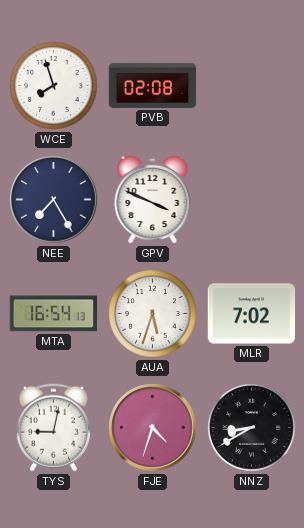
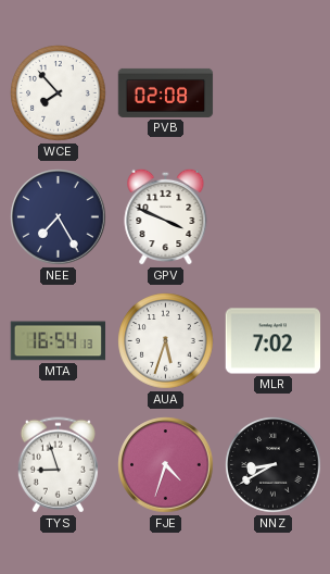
WCE: 7:57 -> 7:53 (59, 93)
TYS: 9:02 -> 8:57 (58, 465)
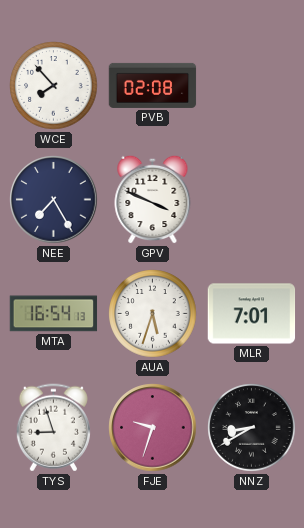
MLR: 7:02 -> 7:01 (252, 314)
FJE: 4:33 -> 9:33 (153, 428)
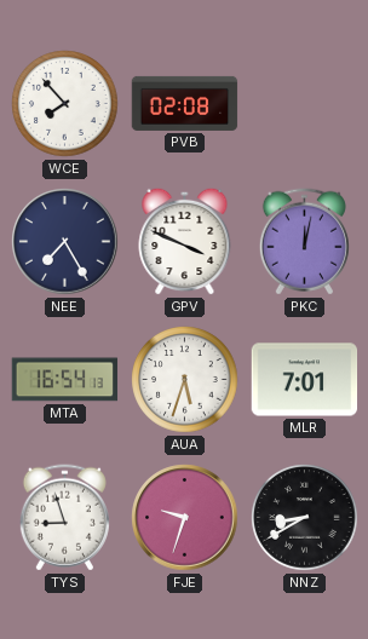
PKC: none -> 12:02 (304, 242)
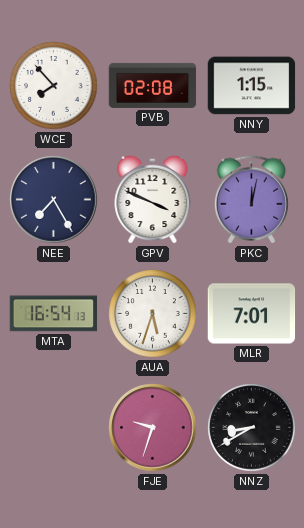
NNY: none -> 1:15 (252, 86)
TYS: 8:57 -> none (64, 518)
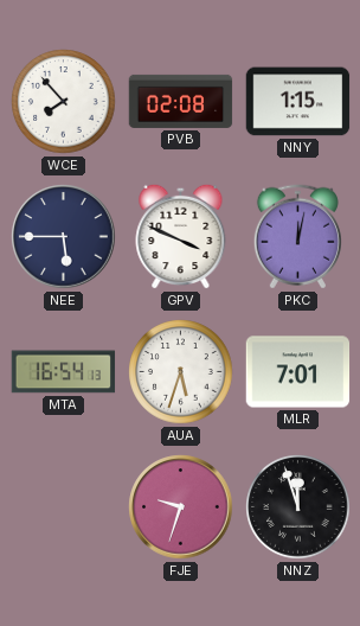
NEE: 7:25 -> 5:45 (64, 237)
NNZ: 8:40 -> 11:57 (298, 507)
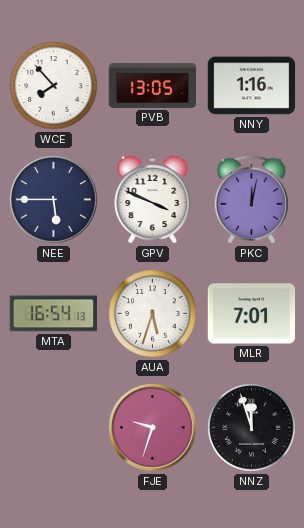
PVB: 02:08 -> 13:05 (153, 85)
NNY: 1:15 -> 1:16 (252, 86)
